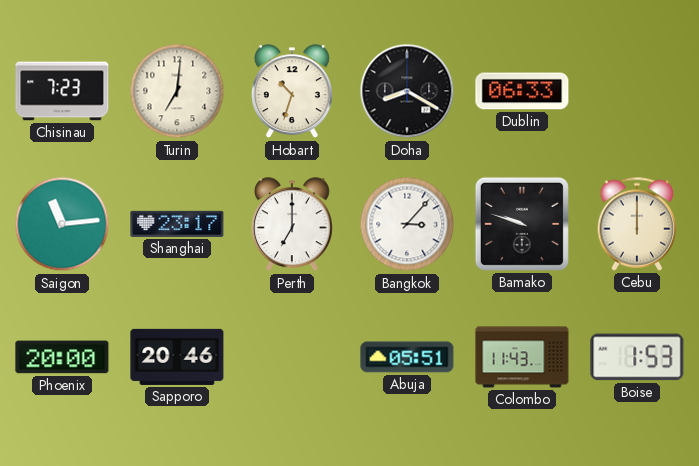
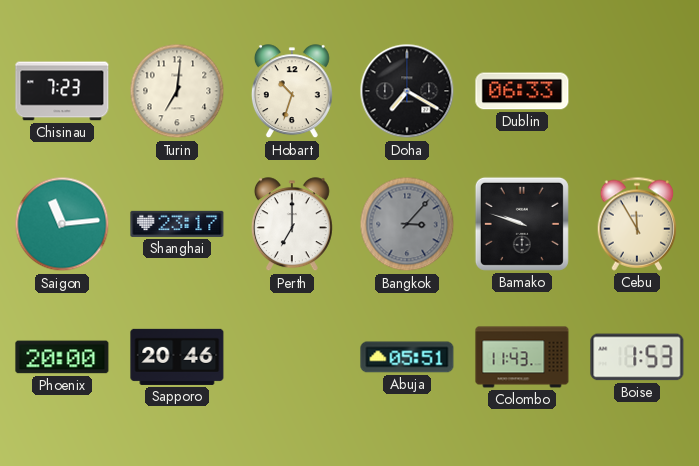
Doha: 8:20 -> 7:20 (407, 91)
Bangkok dial: white -> grey (407, 224)
Cebu: 12:00 -> 11:55 (637, 224)
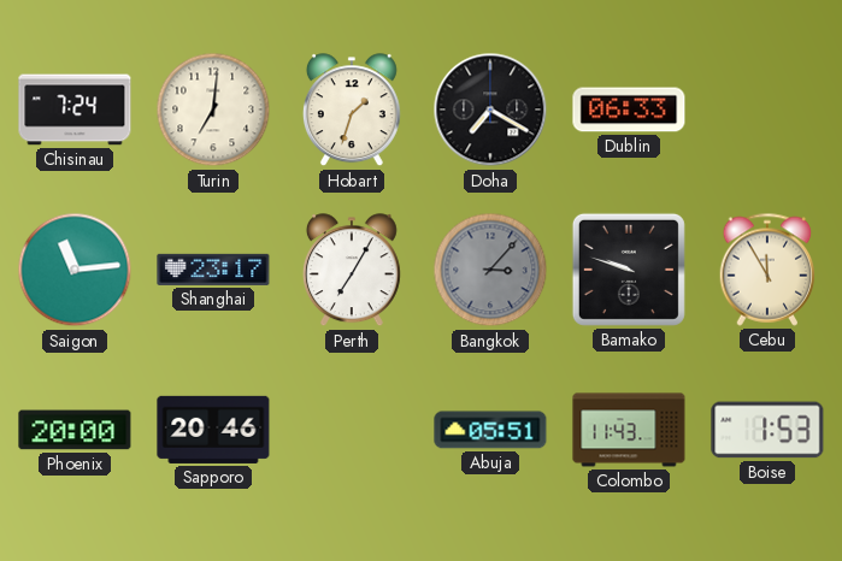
Chisinau: 7:23 -> 7:24 (75, 110)
Hobart: 10:33 -> 1:33 (352, 111)
Perth: 7:00 -> 7:05 (352, 271)
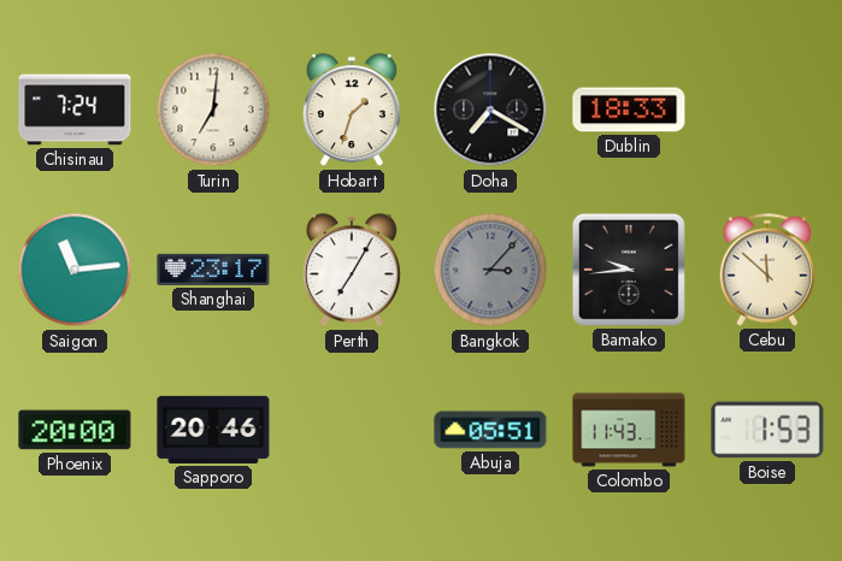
Dublin: 06:33 -> 18:33 (629, 110)
Bamako: 9:48 -> 9:44 (629, 270)
Cebu: 11:55 -> 11:52 (767, 270)
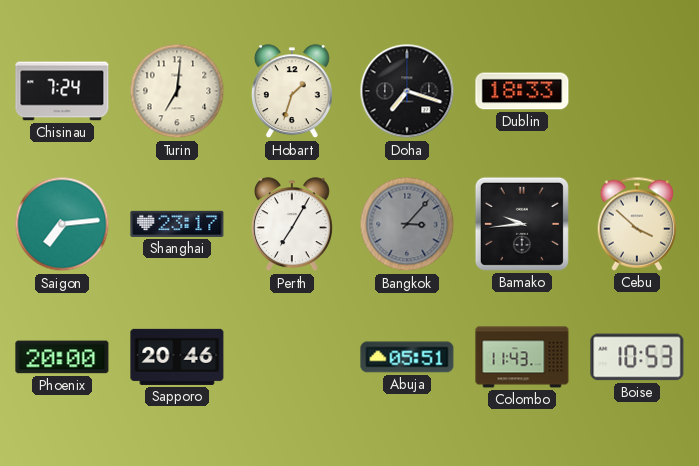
Doha: 7:20 -> 7:18 (407, 91)
Saigon: 11:14 -> 7:14 (62, 224)
Cebu: 11:52 -> 3:52 (637, 224)
Boise: 1:53 -> 10:53 (637, 357)
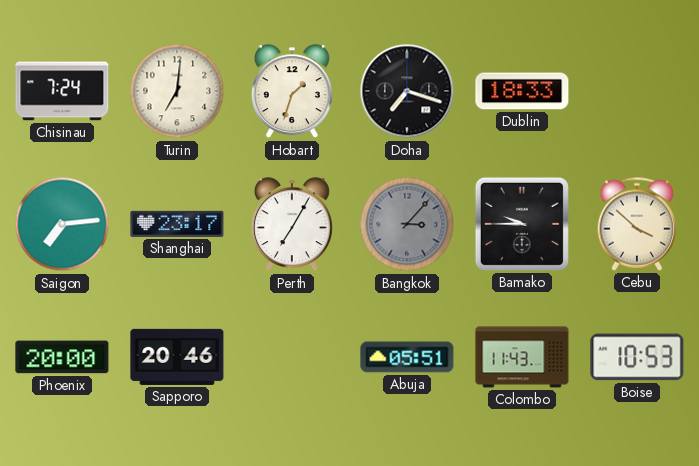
Bamako: 9:44 -> 9:45 (522, 224)
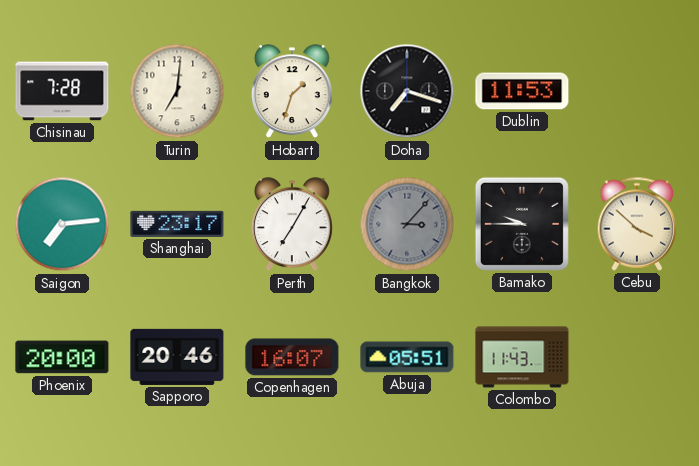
Chisinau: 7:24 -> 7:28 (62, 91)
Dublin: 18:33 -> 11:53 (522, 91)
Copenhagen: none -> 16:07 (292, 357)
Boise: 10:53 -> none (637, 357)
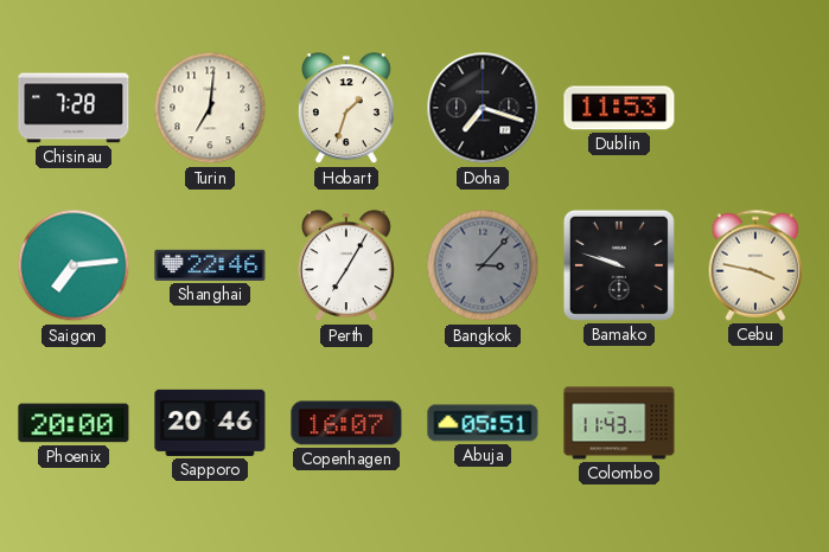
Shanghai: 23:17 -> 22:46 (210, 265)
Bamako: 9:45 -> 9:48 (619, 265)
Cebu: 3:52 -> 3:47 (755, 265)
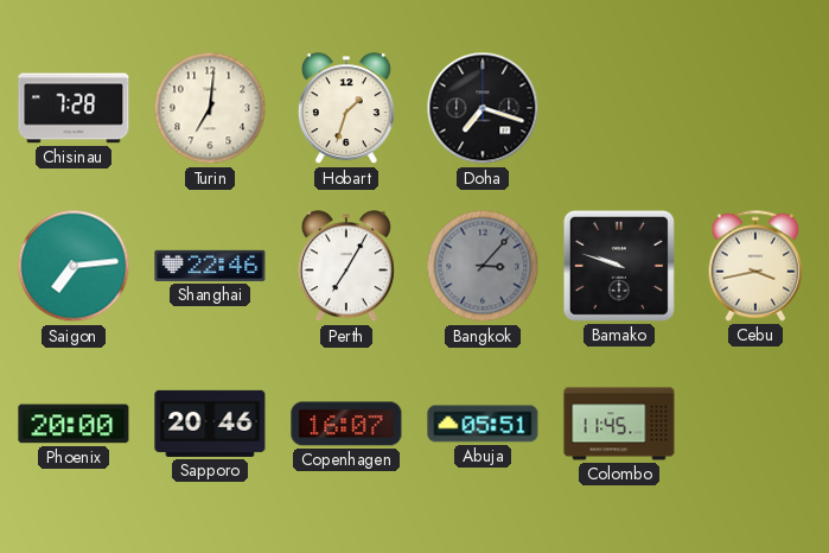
Dublin: 11:53 -> none (619, 108)
Cebu: 3:47 -> 3:43 (755, 266)
Colombo: 11:43 -> 11:45 (619, 424)
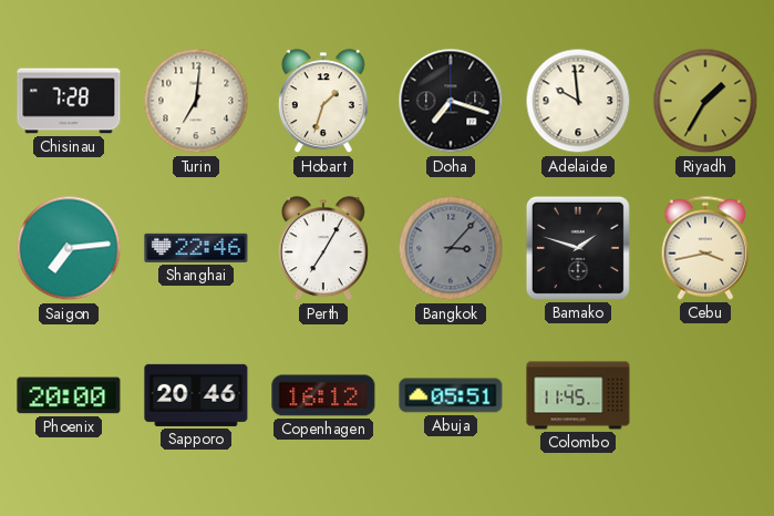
Adelaide: none -> 9:59 (578, 101)
Riyadh: none -> 1:35 (705, 101)
Bamako: 9:48 -> 1:48 (578, 248)
Copenhagen: 16:07 -> 16:12 (323, 395)
